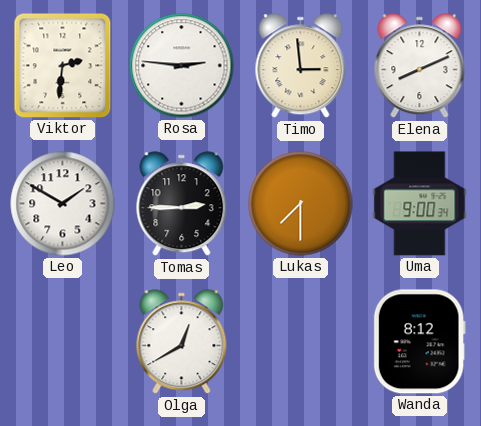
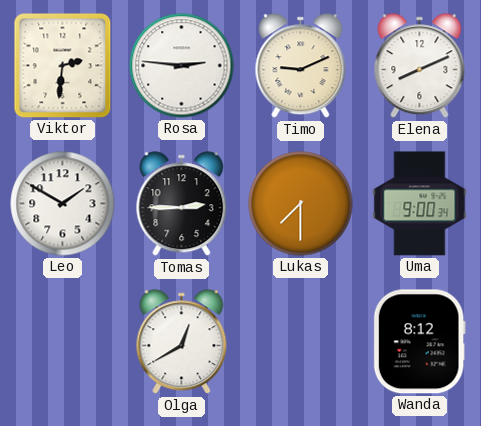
Timo: 2:59 -> 9:11 (301, 66)
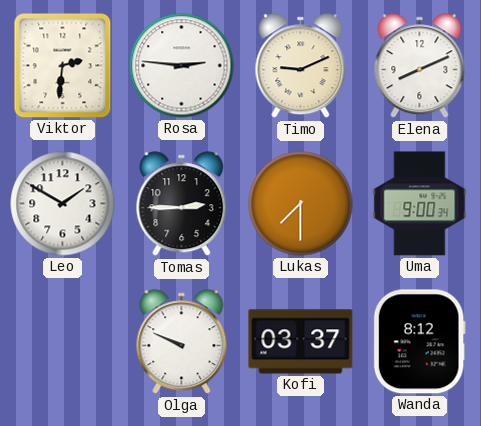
Olga: 12:40 -> 9:49 (182, 342)
Kofi: none -> 03:37 (301, 342)
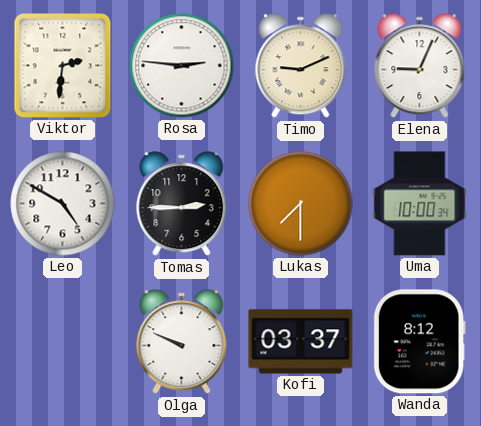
Elena: 8:11 -> 9:04 (420, 66)
Leo: 1:50 -> 4:50 (63, 204)
Uma: 9:00 -> 10:00 (420, 204)
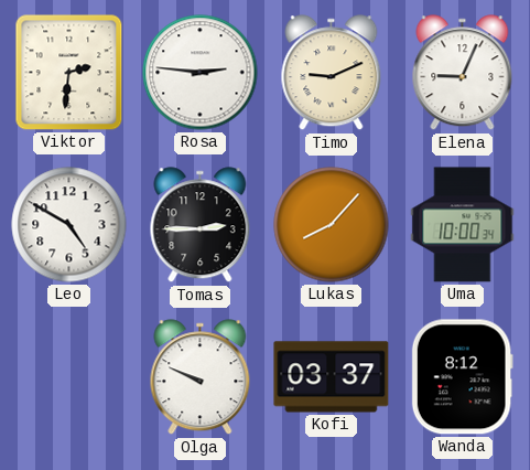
Lukas: 7:30 -> 8:07 (332, 225)
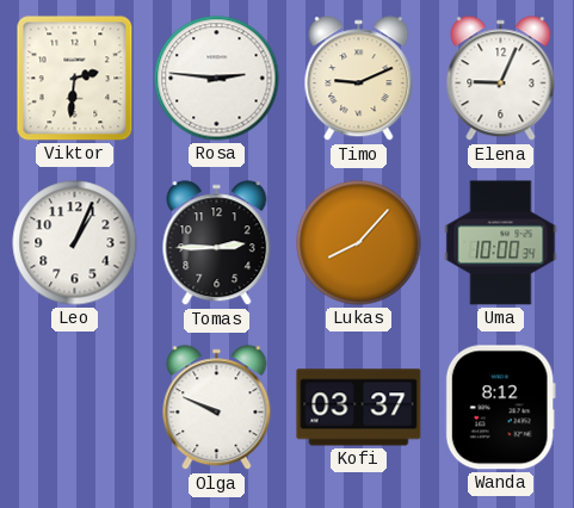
Leo: 4:50 -> 1:04 (75, 243)
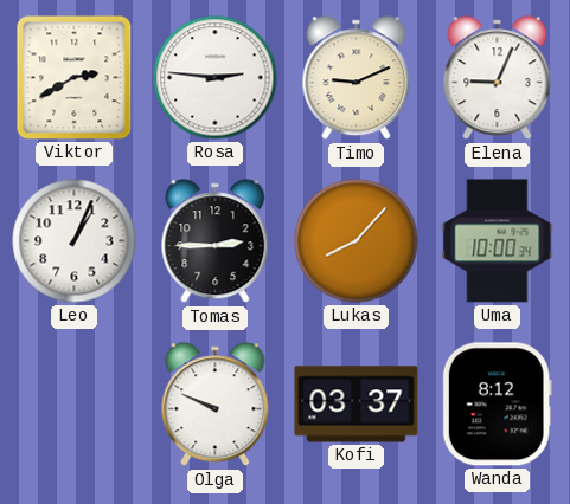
Viktor: 2:31 -> 2:40 (75, 78)
